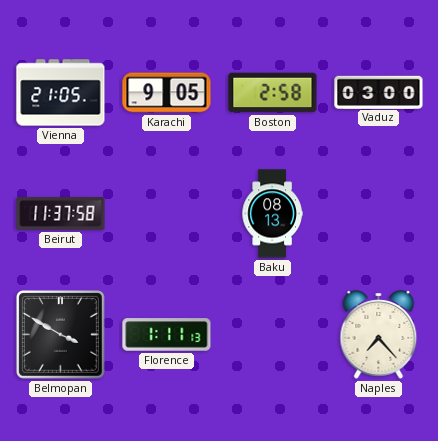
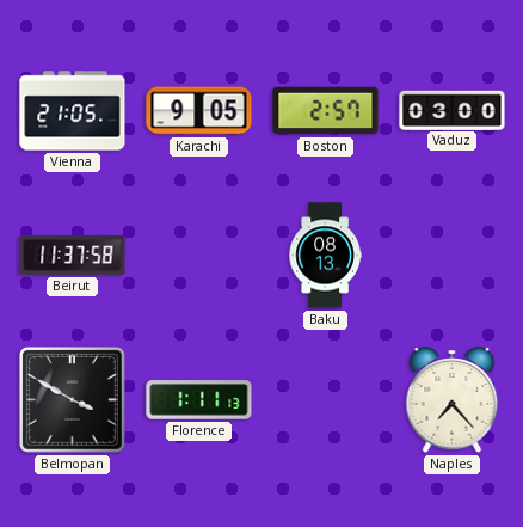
Boston: 2:58 -> 2:57 (326, 111)
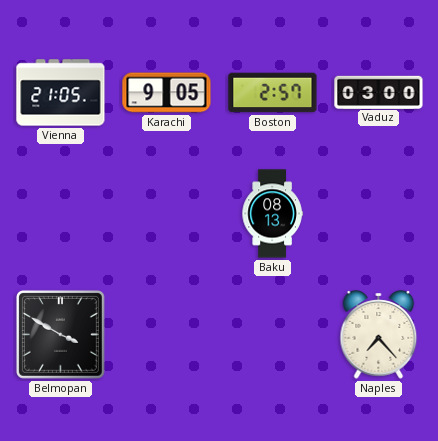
Beirut: 11:37 -> none (73, 256)
Florence: 1:11 -> none (199, 400)
